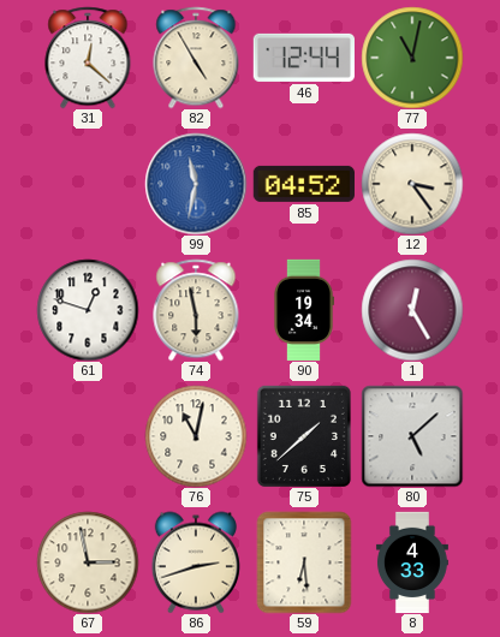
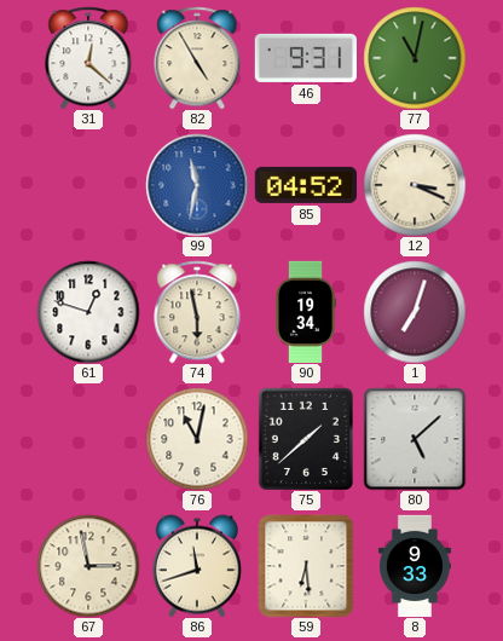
46: 12:44 -> 9:31 (306, 58)
12: 3:24 -> 3:19 (415, 185)
1: 12:25 -> 7:03 (415, 312)
86: 2:42 -> 11:42 (197, 566)
8: 4:33 -> 9:33 (415, 566)
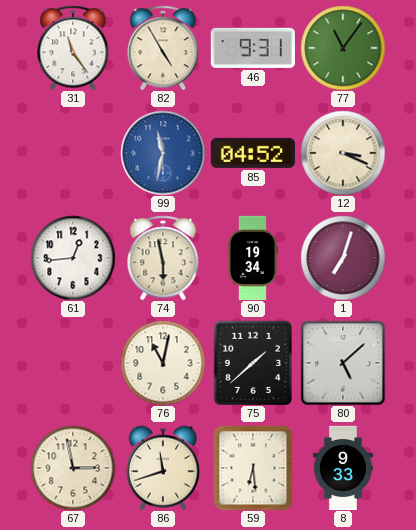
31: 12:22 -> 11:24 (73, 48)
77: 11:02 -> 11:06 (343, 48)
61: 12:48 -> 12:44 (73, 258)
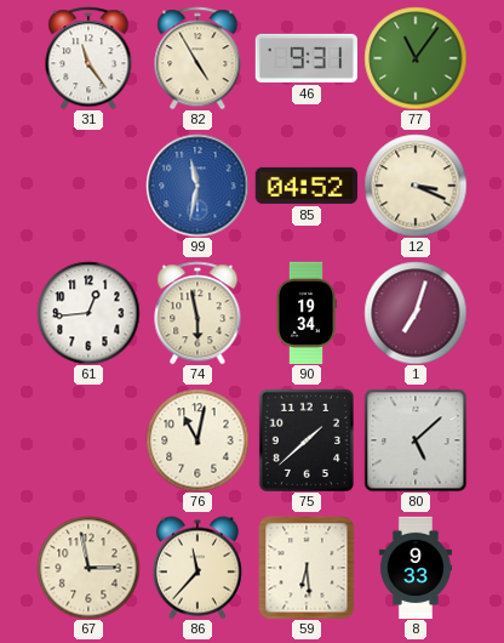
86: 11:42 -> 11:37 (197, 568)
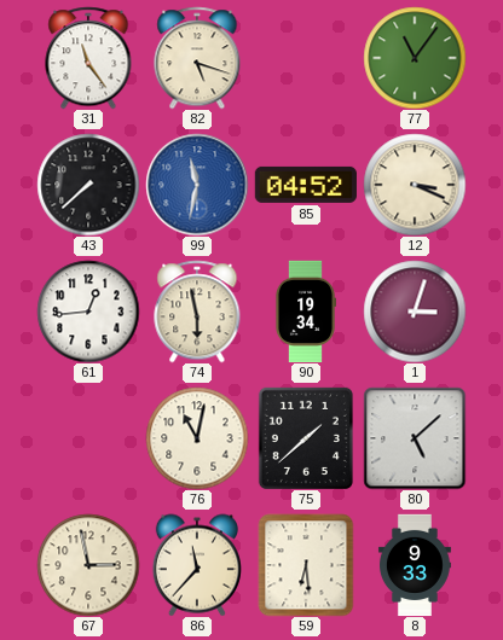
82: 4:55 -> 5:18 (197, 58)
46: 9:31 -> none (307, 58)
43: none -> 7:38 (88, 185)
1: 7:03 -> 3:03 (415, 312)
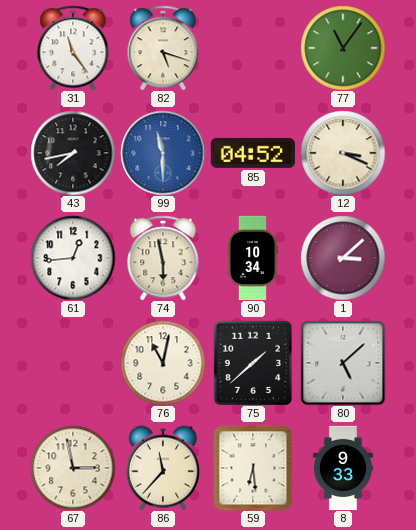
43: 7:38 -> 7:43 (73, 153)
99: 11:32 -> 11:30 (163, 153)
90: 19:34 -> 10:34 (252, 257)
1: 3:03 -> 3:08 (343, 258)
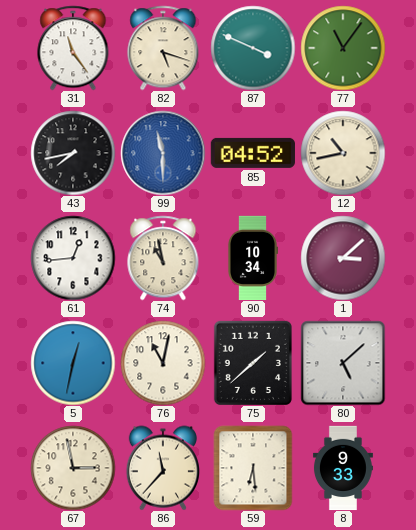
87: none -> 3:49 (253, 48)
12: 3:19 -> 10:43 (343, 153)
74: 5:58 -> 10:58 (163, 258)
5: none -> 12:32 (73, 363)
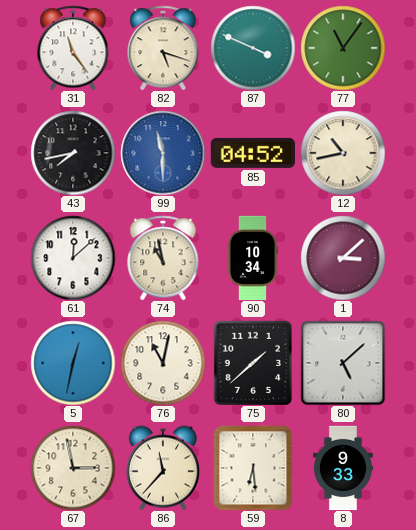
61: 12:44 -> 12:08 (73, 258)
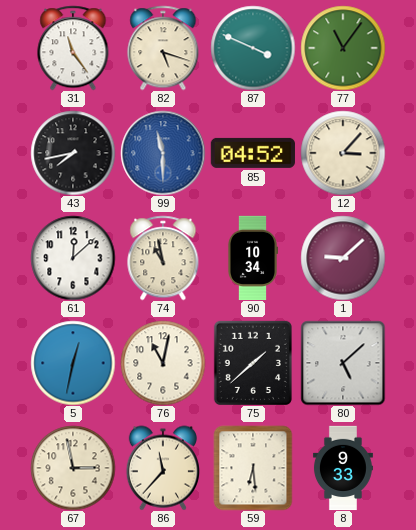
12: 10:43 -> 3:07 (343, 153)
1: 3:08 -> 9:08 (343, 258)
